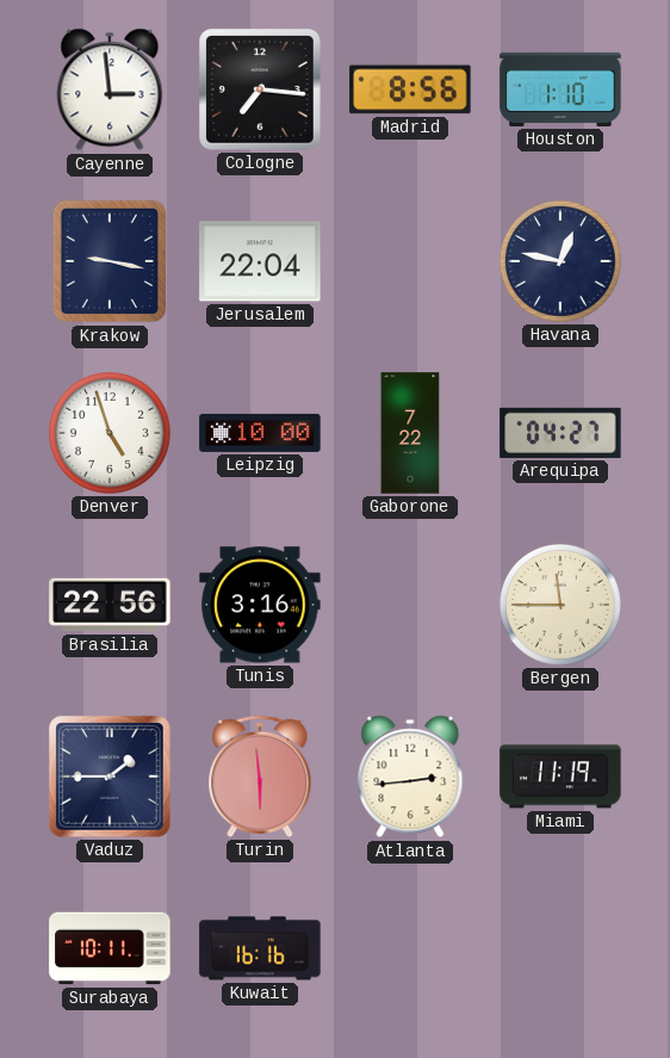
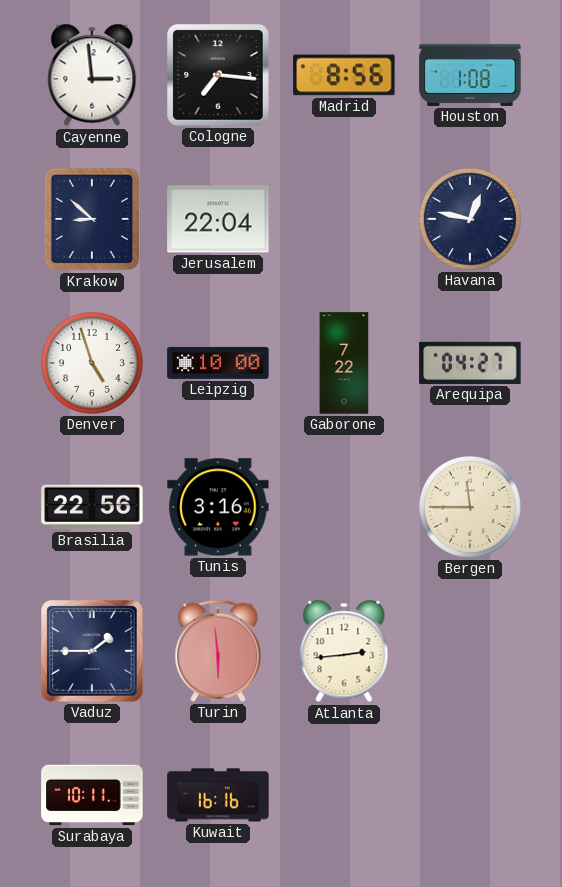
Houston: 1:10 -> 1:08 (470, 75)
Krakow: 9:17 -> 8:52 (92, 219)
Miami: 11:19 -> none (560, 777)
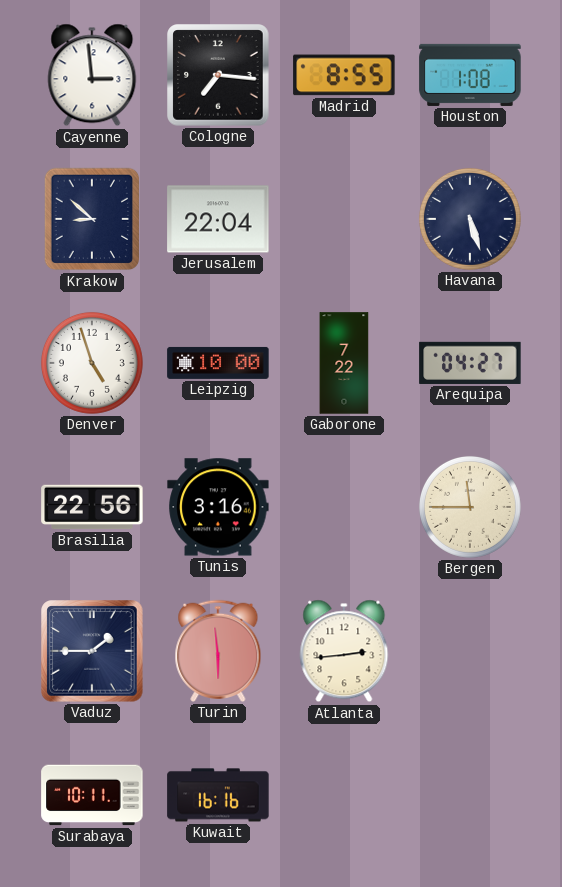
Madrid: 8:56 -> 8:55 (344, 75)
Havana: 12:47 -> 5:27 (470, 219)
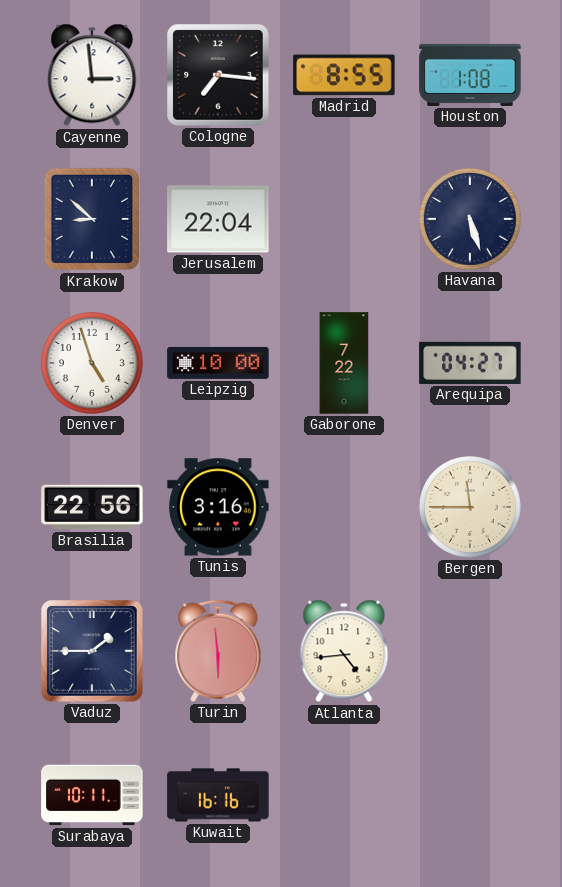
Atlanta: 2:44 -> 4:44 (344, 651)
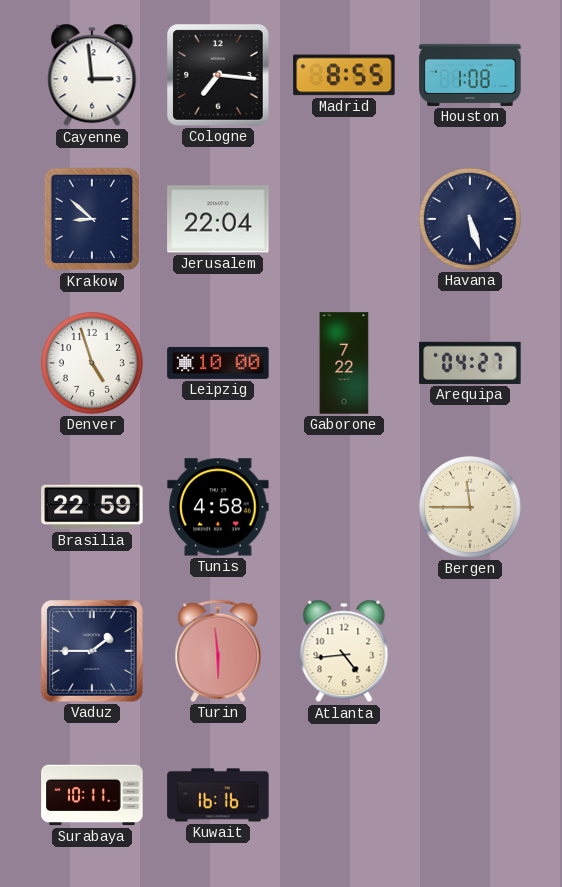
Brasilia: 22:56 -> 22:59 (92, 507)
Tunis: 3:16 -> 4:58 (218, 507)
